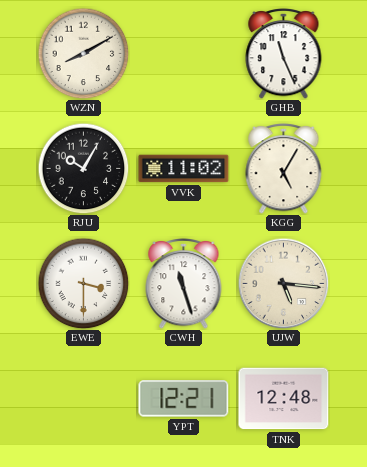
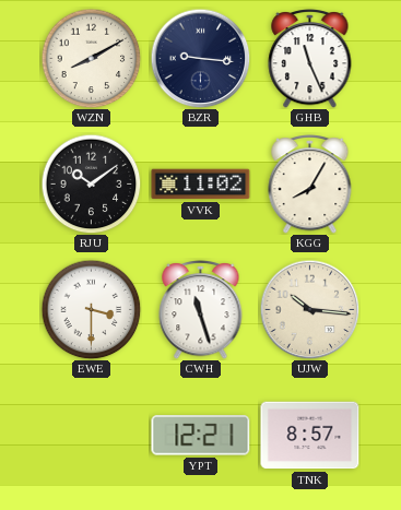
BZR: none -> 9:16 (200, 58)
RJU: 10:05 -> 10:09 (91, 183)
KGG: 5:05 -> 8:05 (310, 183)
UJW: 5:16 -> 10:16 (309, 309)
TNK: 12:48 -> 8:57 (310, 436)
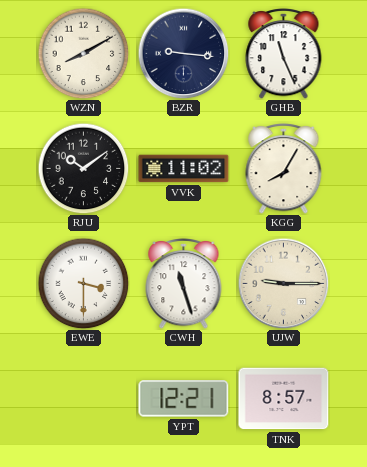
UJW: 10:16 -> 9:15 (283, 283)
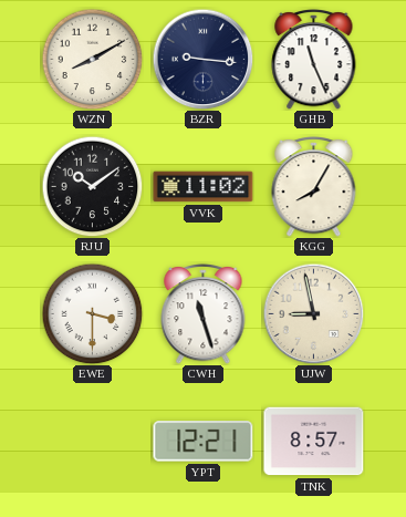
UJW: 9:15 -> 8:58 (313, 313)
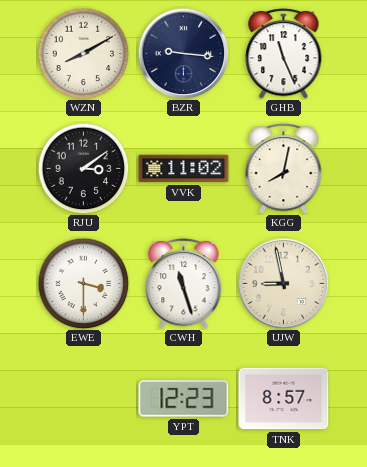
RJU: 10:09 -> 3:09 (83, 168)
KGG: 8:05 -> 8:02 (284, 168)
YPT: 12:21 -> 12:23 (184, 399)
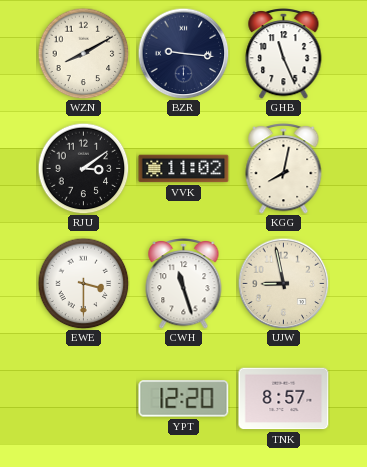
YPT: 12:23 -> 12:20 (184, 399)
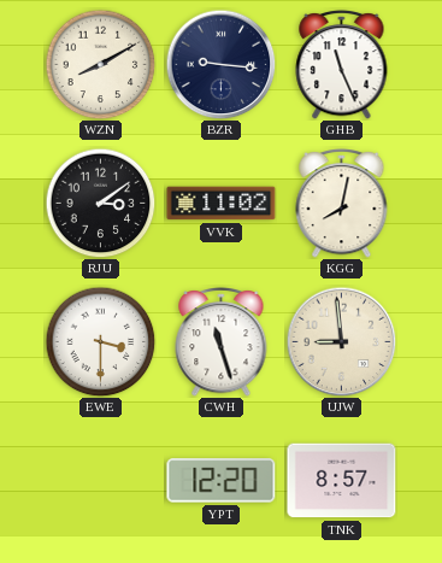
UJW: 8:58 -> 8:59 (341, 341)
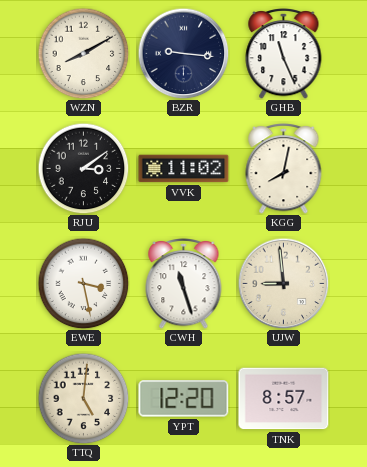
EWE: 3:30 -> 3:28 (83, 283)
TTQ: none -> 5:01 (83, 398)
